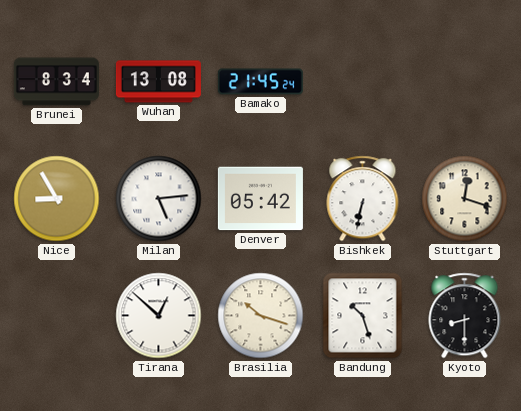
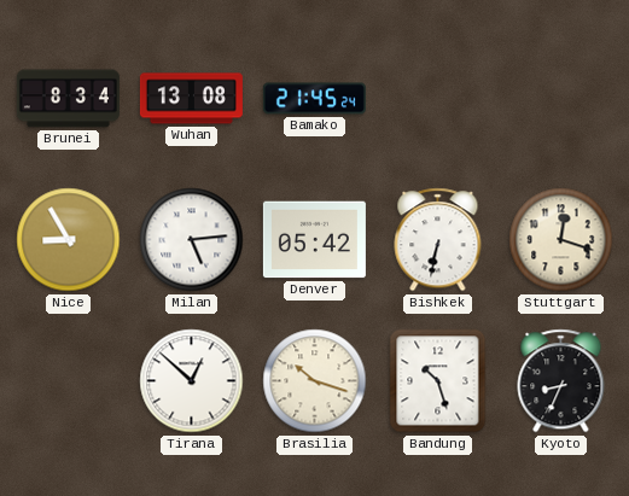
Kyoto: 8:30 -> 8:34 (561, 381)
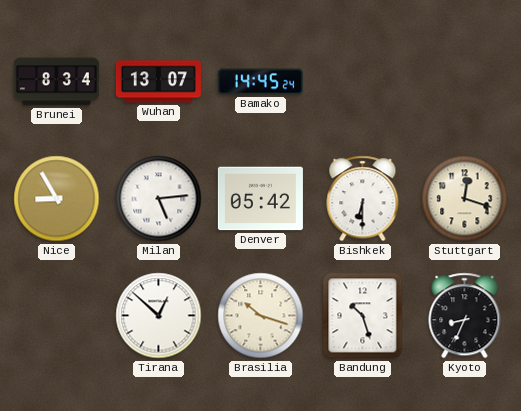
Wuhan: 13:08 -> 13:07 (158, 82)
Bamako: 21:45 -> 14:45 (260, 82)
Bishkek: 6:32 -> 6:30 (363, 199)
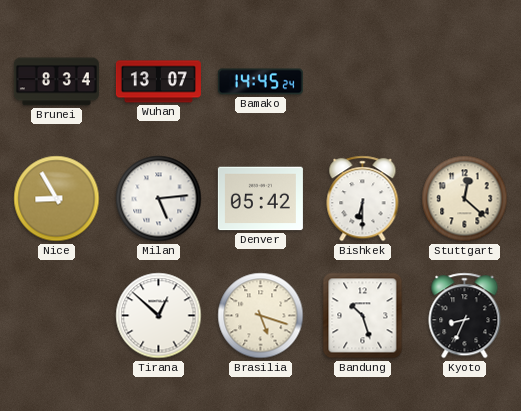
Stuttgart: 12:18 -> 12:22 (465, 199)
Brasilia: 10:18 -> 5:18 (261, 316)
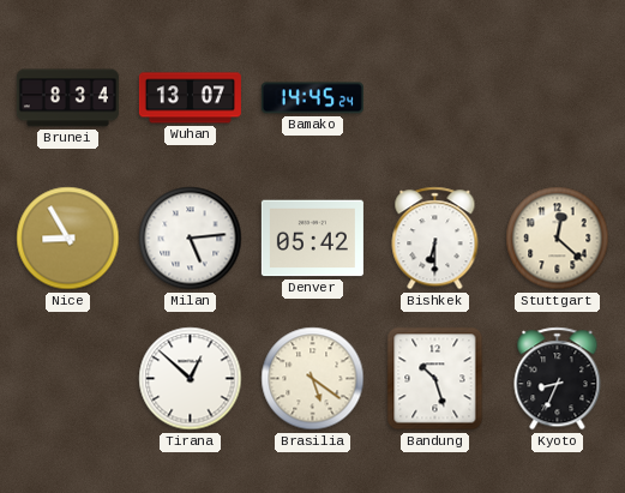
Brasilia: 5:18 -> 5:21 (313, 379)
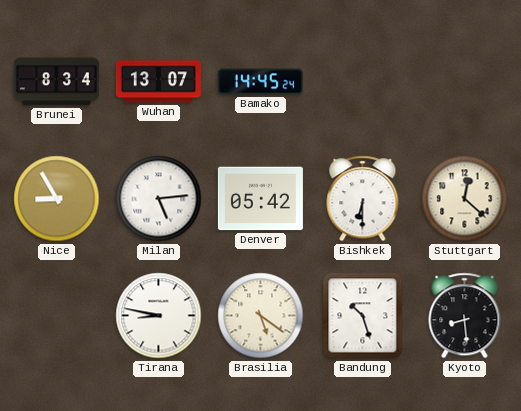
Tirana: 12:52 -> 8:47 (159, 316)
Kyoto: 8:34 -> 8:29 (465, 316)
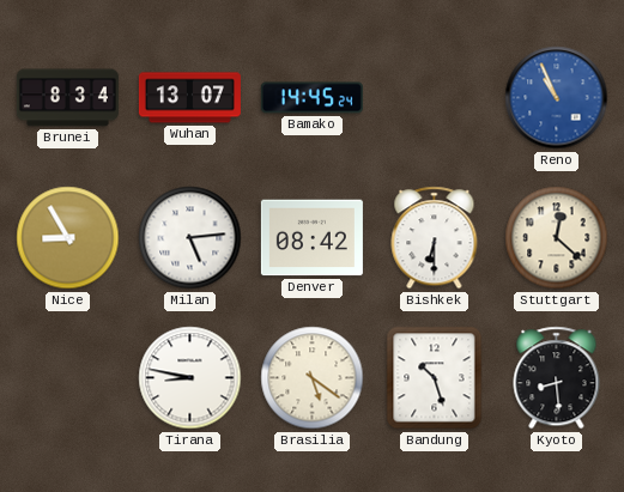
Reno: none -> 10:56 (557, 98)
Denver: 05:42 -> 08:42 (311, 238)
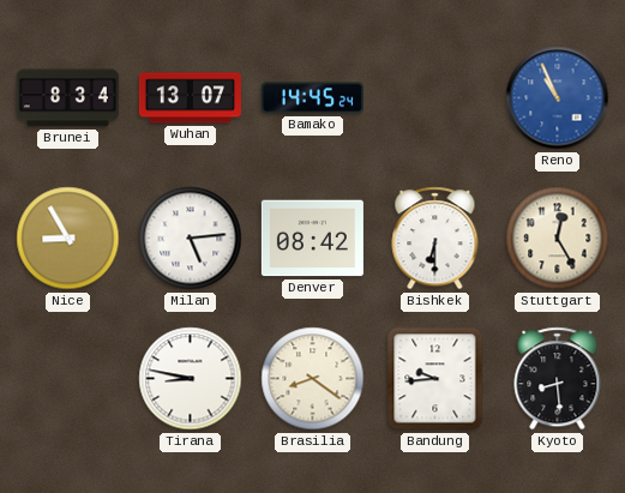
Stuttgart: 12:22 -> 12:25 (558, 239)
Brasilia: 5:21 -> 8:21 (313, 379)
Bandung: 10:27 -> 9:44 (435, 379)
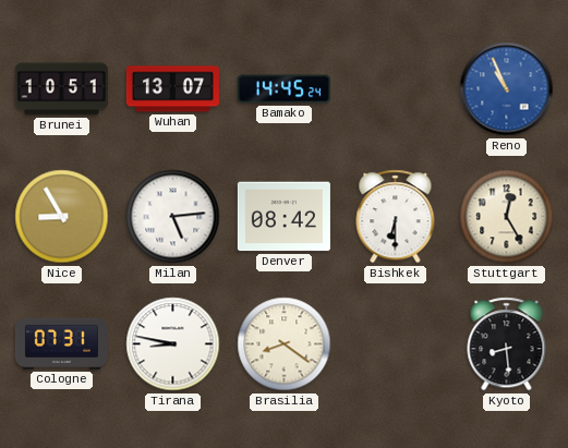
Brunei: 8:34 -> 10:51 (61, 89)
Cologne: none -> 07:31 (61, 343)
Bandung: 9:44 -> none (435, 379)
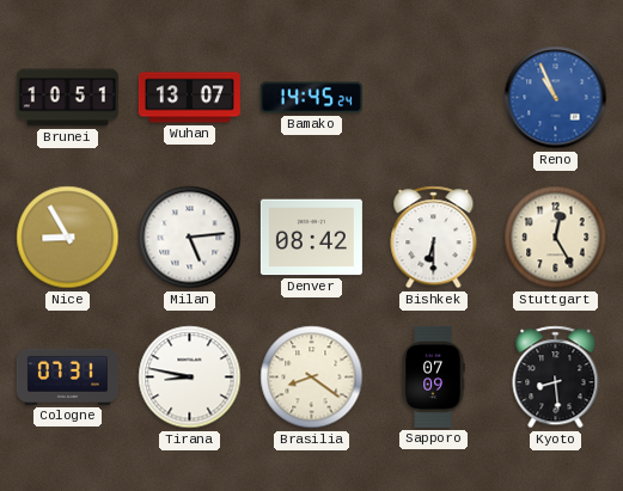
Sapporo: none -> 07:09 (433, 376)
